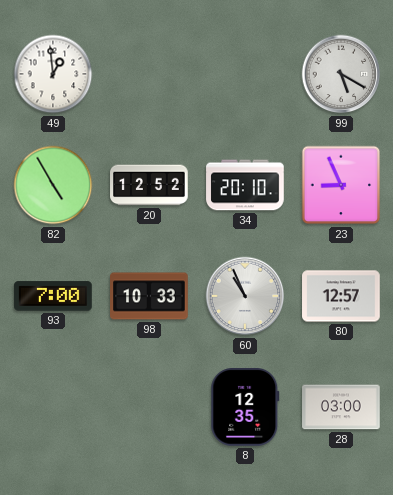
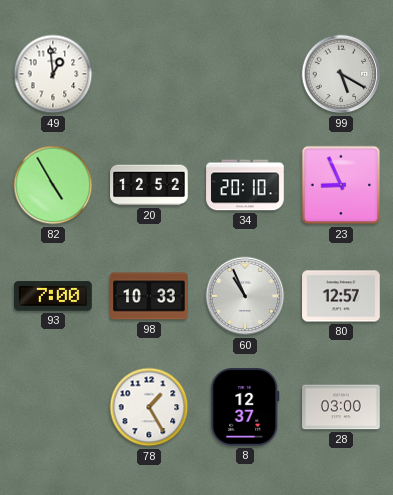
78: none -> 1:25 (149, 407)
8: 12:35 -> 12:37 (245, 408)
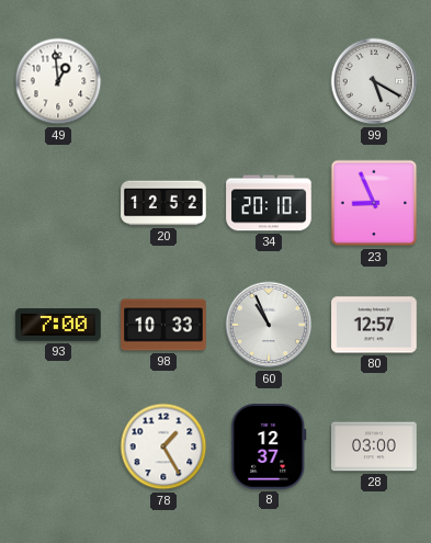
82: 4:55 -> none (53, 185)
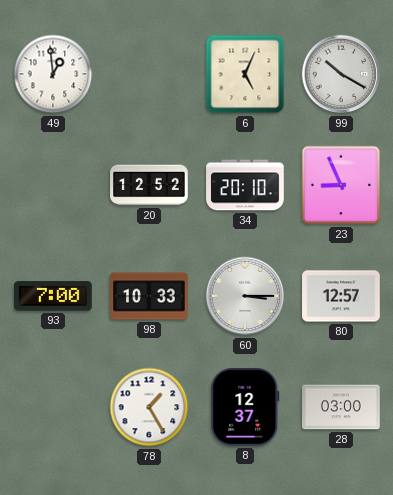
6: none -> 5:04 (245, 74)
99: 5:20 -> 10:20 (341, 74)
60: 10:56 -> 3:15 (245, 296)
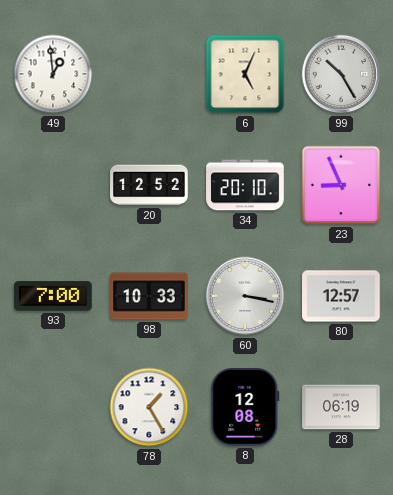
99: 10:20 -> 10:25 (341, 74)
60: 3:15 -> 3:17 (245, 296)
8: 12:37 -> 12:08 (245, 408)
28: 03:00 -> 06:19 (341, 407)
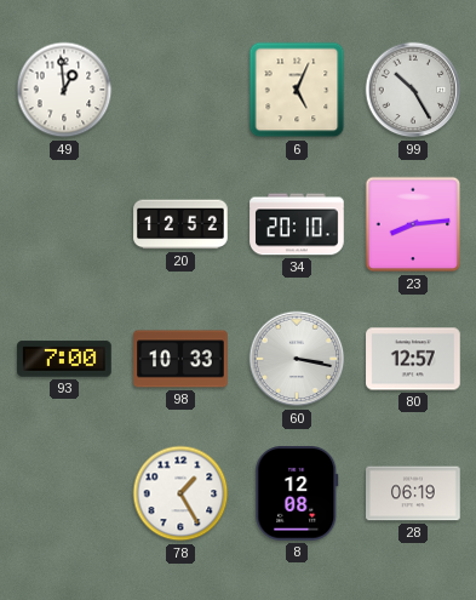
23: 8:56 -> 8:14 (413, 224)
